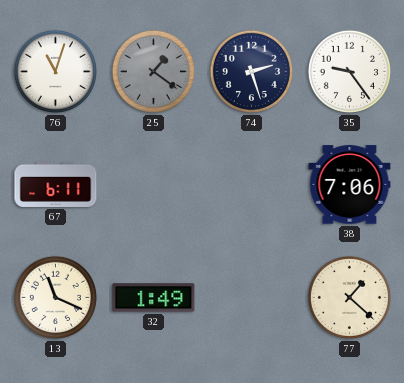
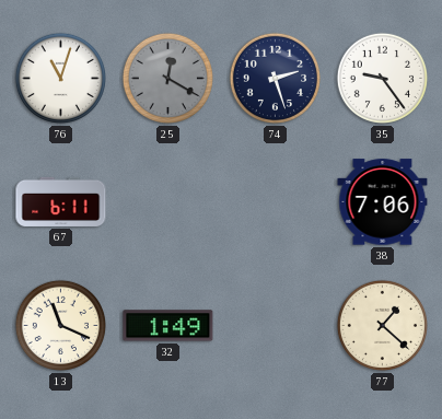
25: 1:21 -> 12:20 (167, 78)
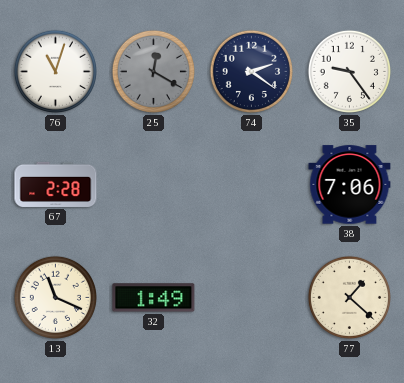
74: 2:27 -> 2:21 (251, 71)
67: 6:11 -> 2:28 (56, 184)
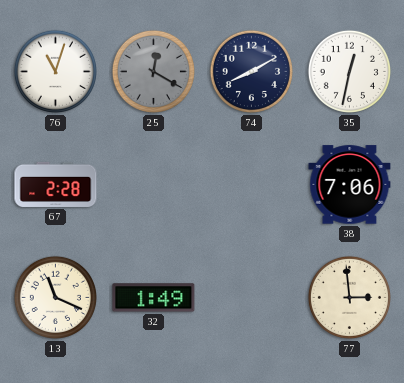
74: 2:21 -> 8:10 (251, 71)
35: 9:24 -> 12:32 (349, 71)
77: 1:22 -> 2:59 (349, 297)
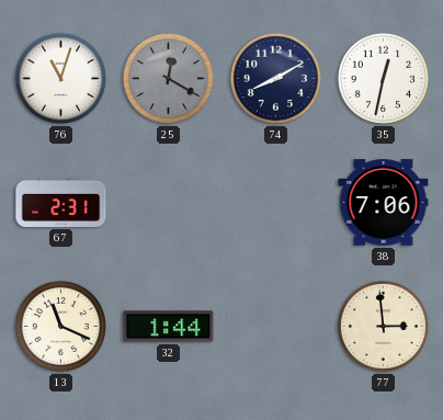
67: 2:28 -> 2:31 (61, 202)
32: 1:49 -> 1:44 (169, 327)
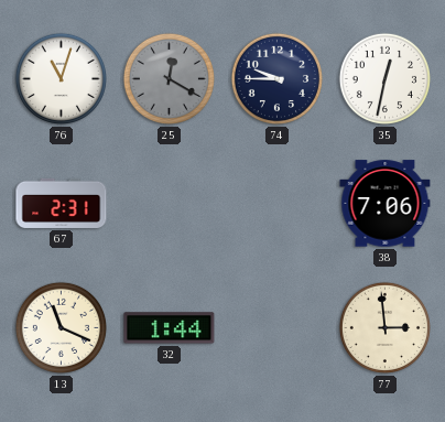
74: 8:10 -> 9:45 (276, 78)
